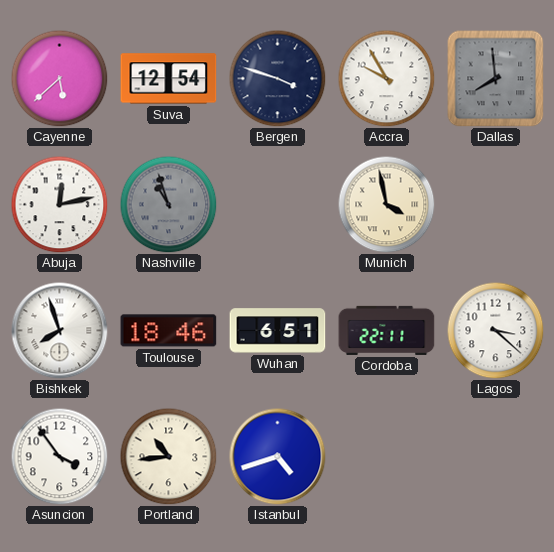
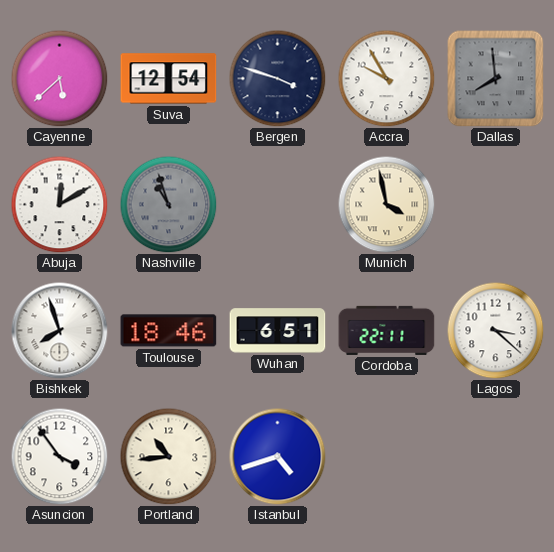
Abuja: 12:13 -> 12:10 (59, 204)
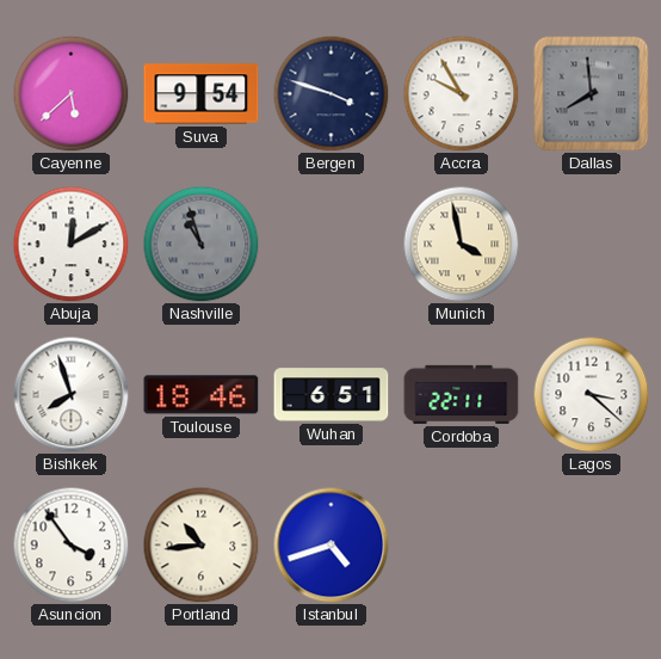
Suva: 12:54 -> 9:54 (202, 94)
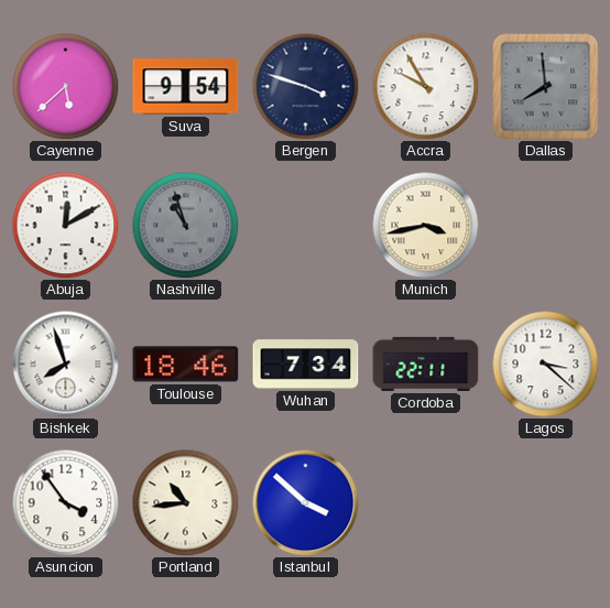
Munich: 3:58 -> 3:43 (425, 225)
Wuhan: 6:51 -> 7:34 (306, 365)
Istanbul: 4:42 -> 3:52 (306, 503)
